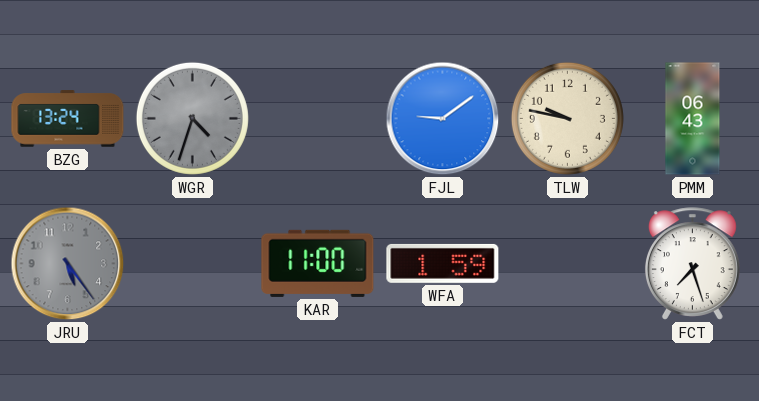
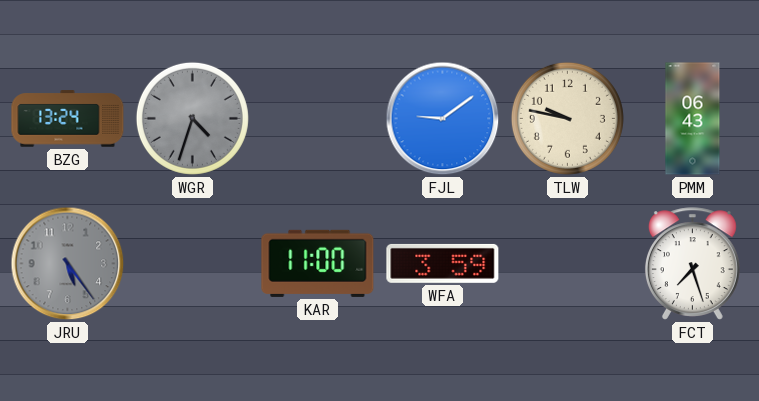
WFA: 1:59 -> 3:59 (443, 263)
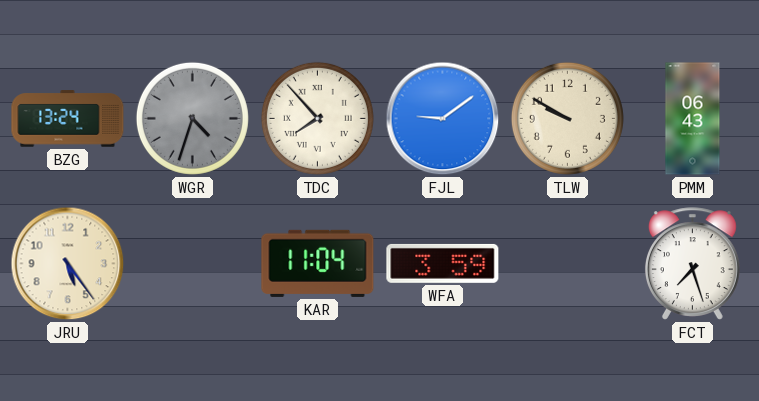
TDC: none -> 7:53 (317, 118)
TLW: 9:47 -> 9:50 (567, 118)
JRU dial: grey -> cream (68, 264)
KAR: 11:00 -> 11:04 (318, 263)
